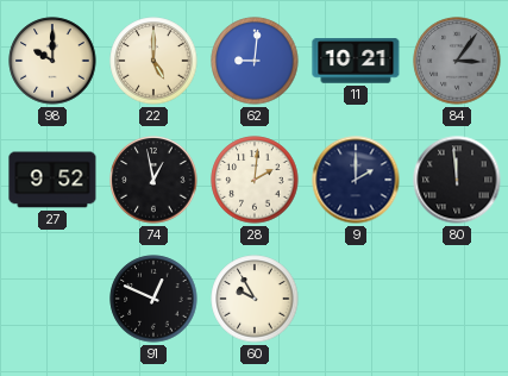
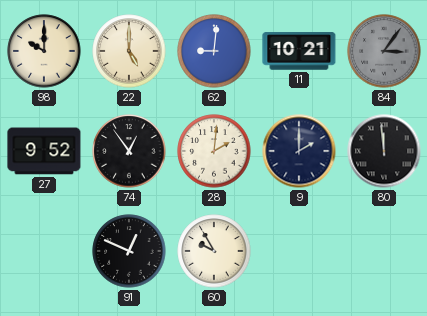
74: 12:58 -> 12:54 (129, 151)
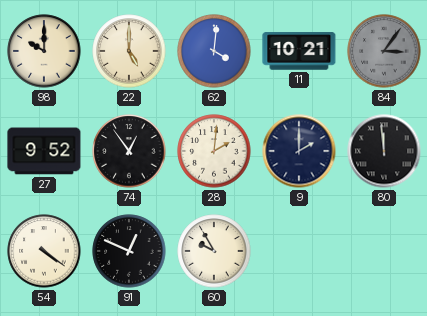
62: 9:01 -> 4:01 (214, 51)
54: none -> 4:21 (44, 251)
